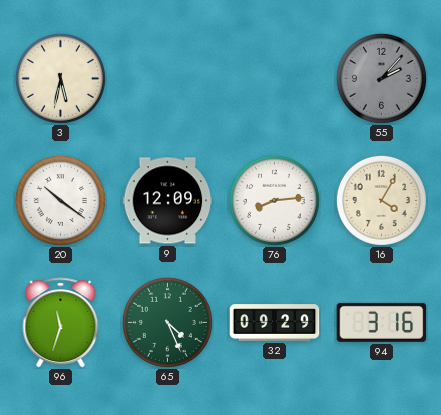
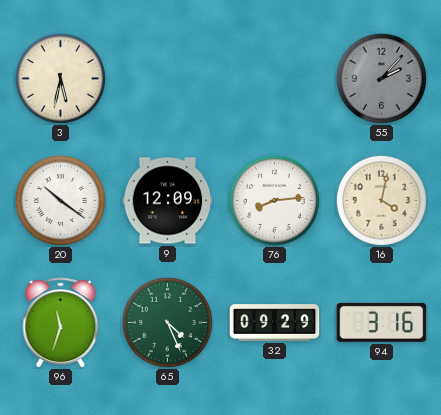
16: 4:05 -> 4:02 (381, 200)
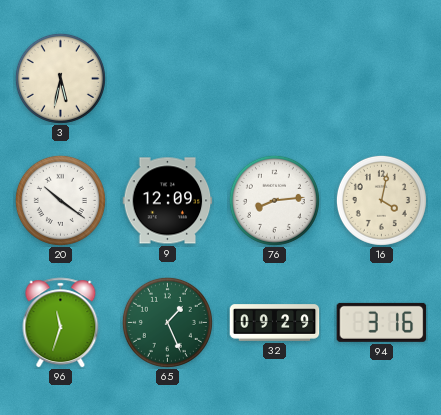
55: 2:07 -> none (381, 78)
65: 4:26 -> 1:26 (167, 322)
